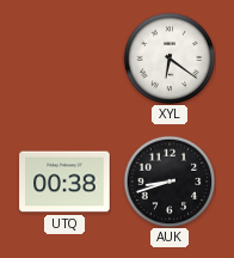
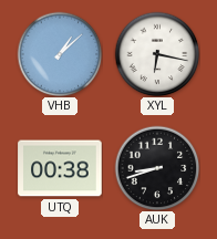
VHB: none -> 1:08 (60, 54)
XYL: 6:21 -> 6:17 (157, 54)
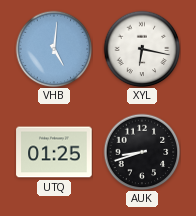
VHB: 1:08 -> 5:01 (54, 49)
UTQ: 00:38 -> 01:25 (54, 152)
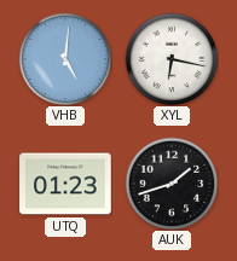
UTQ: 01:25 -> 01:23 (65, 184)
AUK: 8:42 -> 1:42 (172, 184)
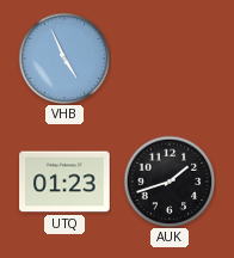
VHB: 5:01 -> 4:56 (64, 59)
XYL: 6:17 -> none (172, 59)
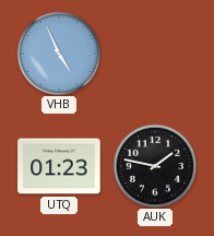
AUK: 1:42 -> 1:47 (155, 166)
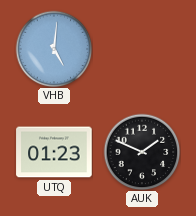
VHB: 4:56 -> 5:01 (54, 49)
AUK: 1:47 -> 1:49 (142, 152)
